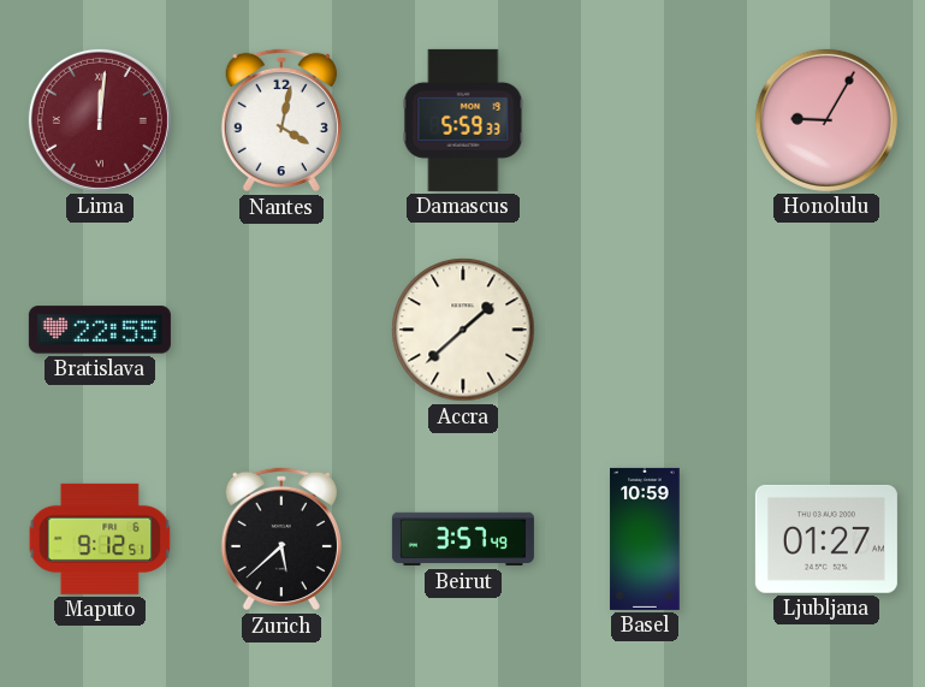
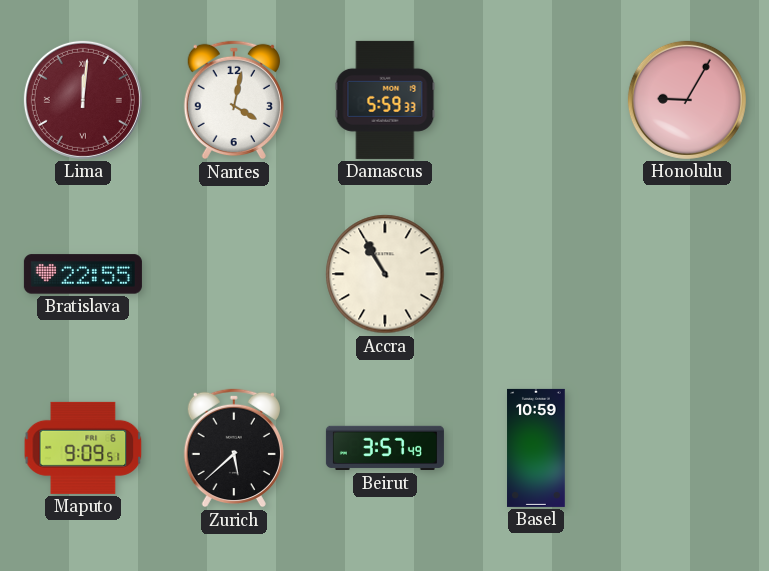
Accra: 1:38 -> 10:55 (385, 274)
Maputo: 9:12 -> 9:09 (83, 448)
Ljubljana: 01:27 -> none (826, 539)
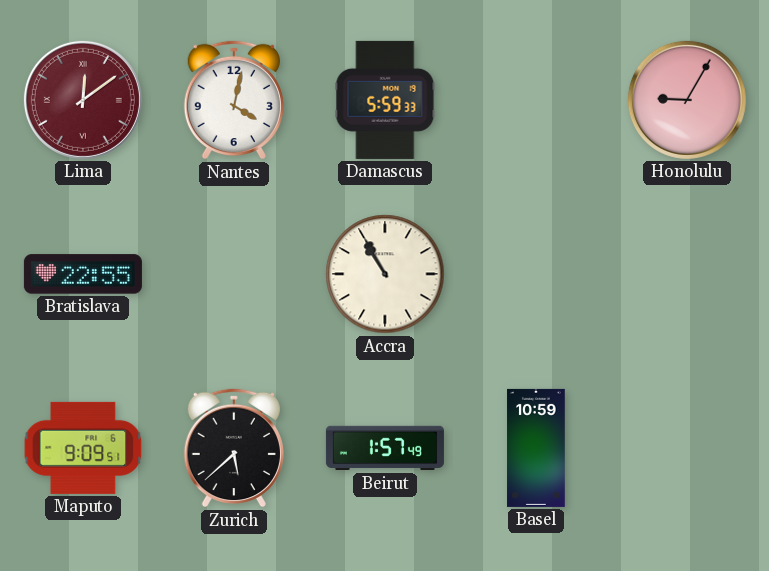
Lima: 12:01 -> 12:09 (83, 100)
Beirut: 3:57 -> 1:57 (385, 448)
